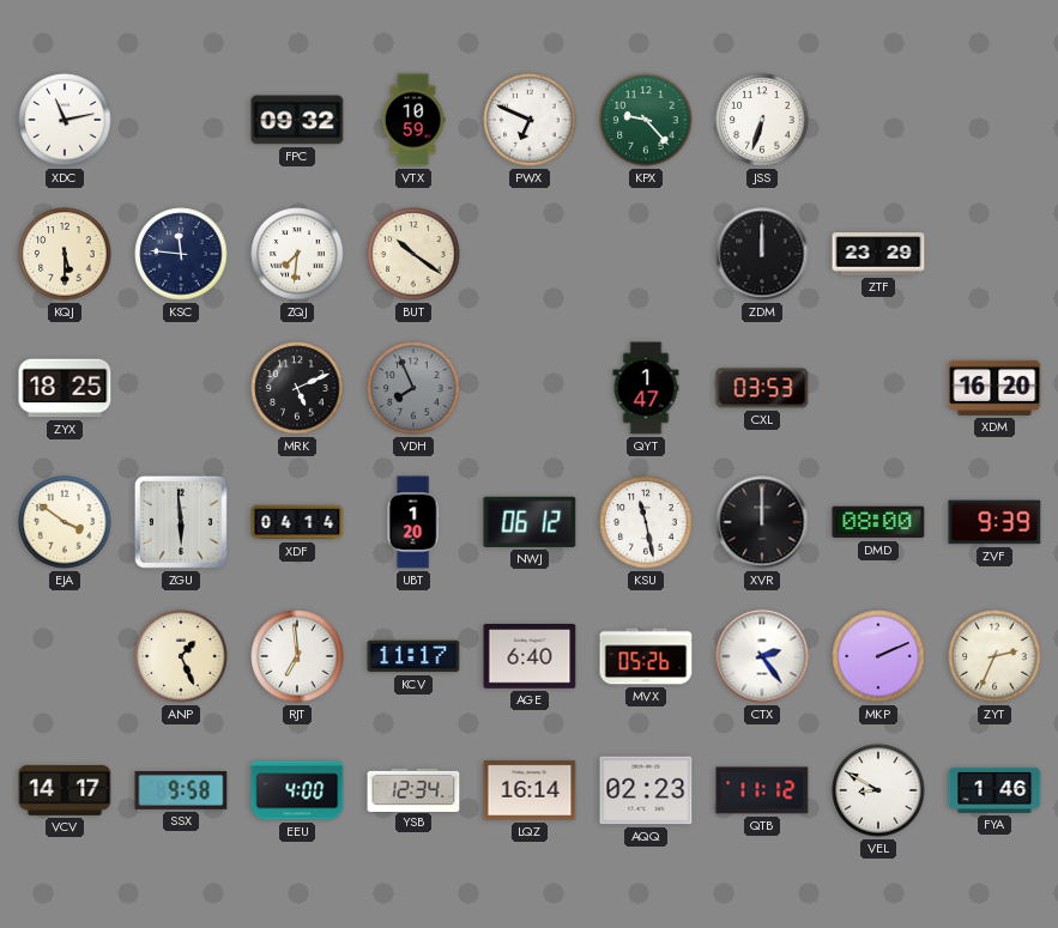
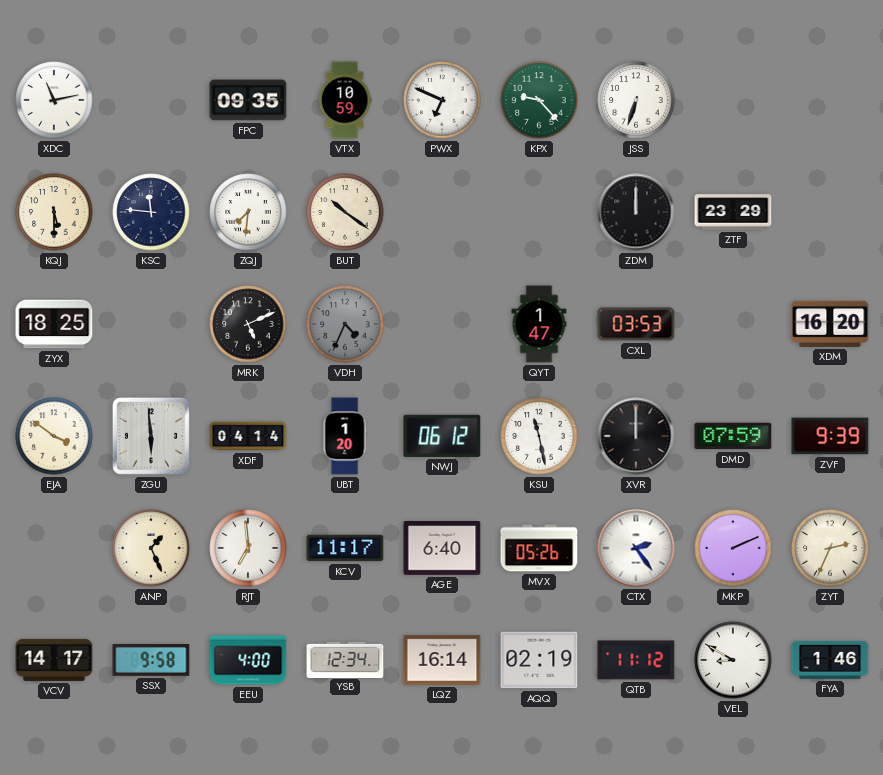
FPC: 09:32 -> 09:35 (248, 100)
VDH: 7:56 -> 4:34 (345, 324)
DMD: 08:00 -> 07:59 (733, 436)
AQQ: 02:23 -> 02:19 (539, 660)
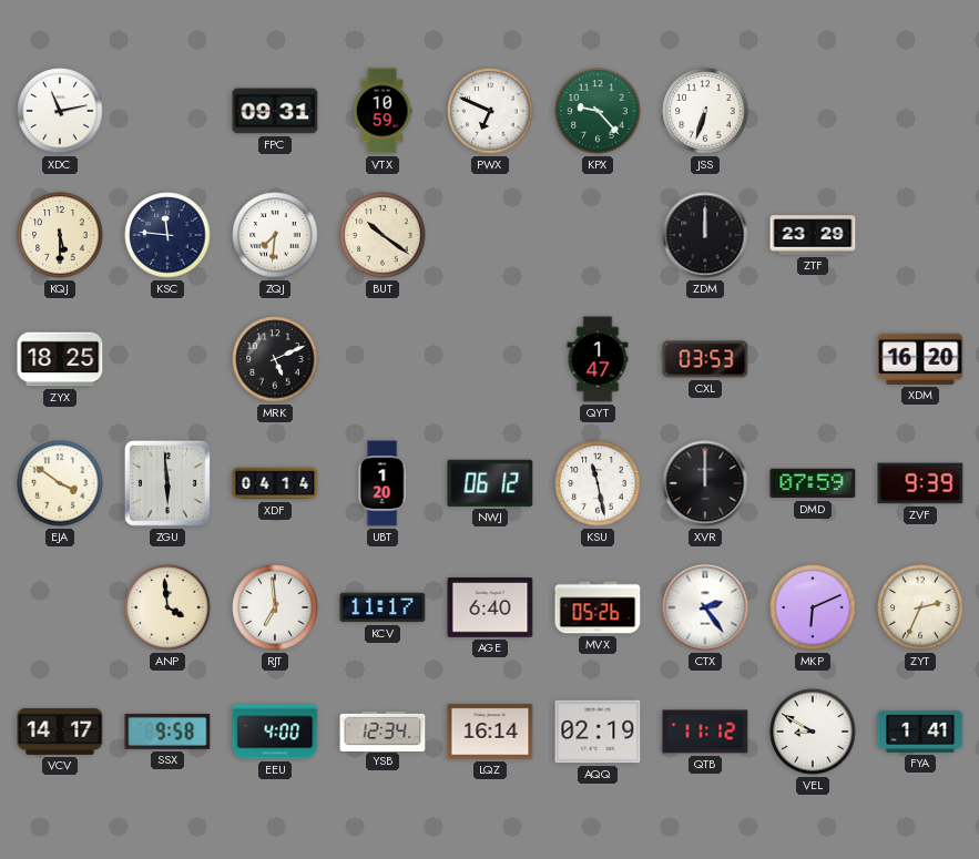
FPC: 09:35 -> 09:31 (275, 111)
VDH: 4:34 -> none (345, 324)
ANP: 1:26 -> 3:59 (167, 607)
MKP: 2:11 -> 6:11 (813, 607)
FYA: 1:46 -> 1:41 (920, 732)
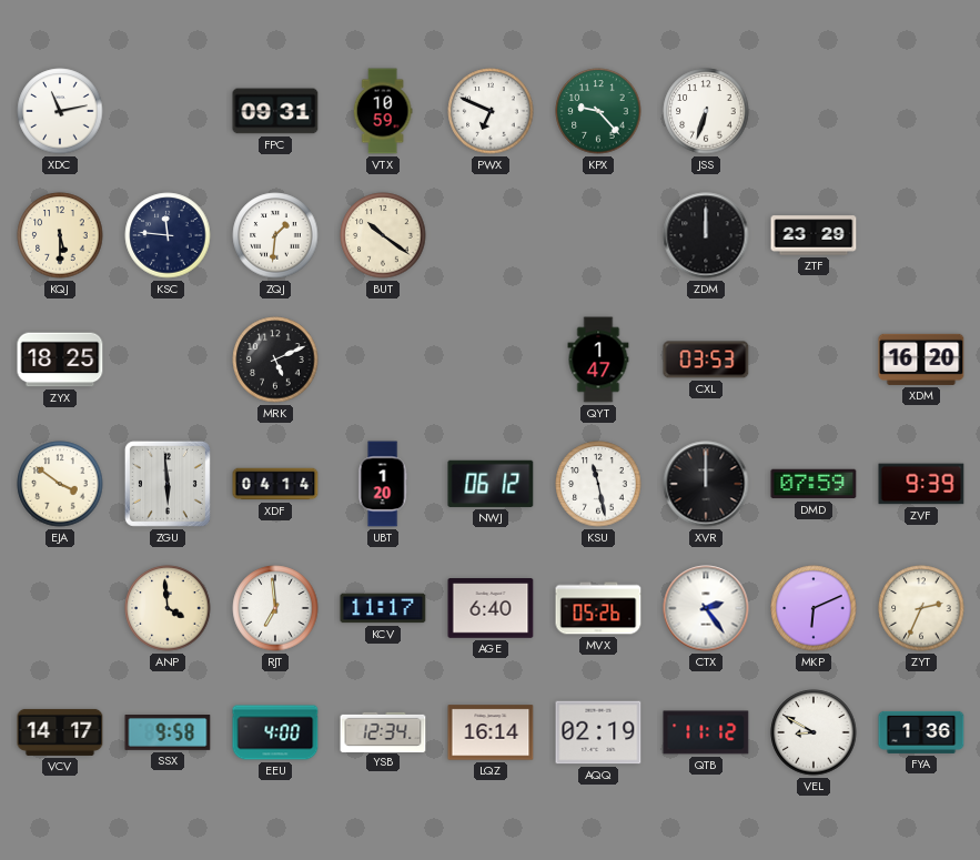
ZQJ: 7:31 -> 1:31 (275, 235)
FYA: 1:41 -> 1:36 (921, 732)
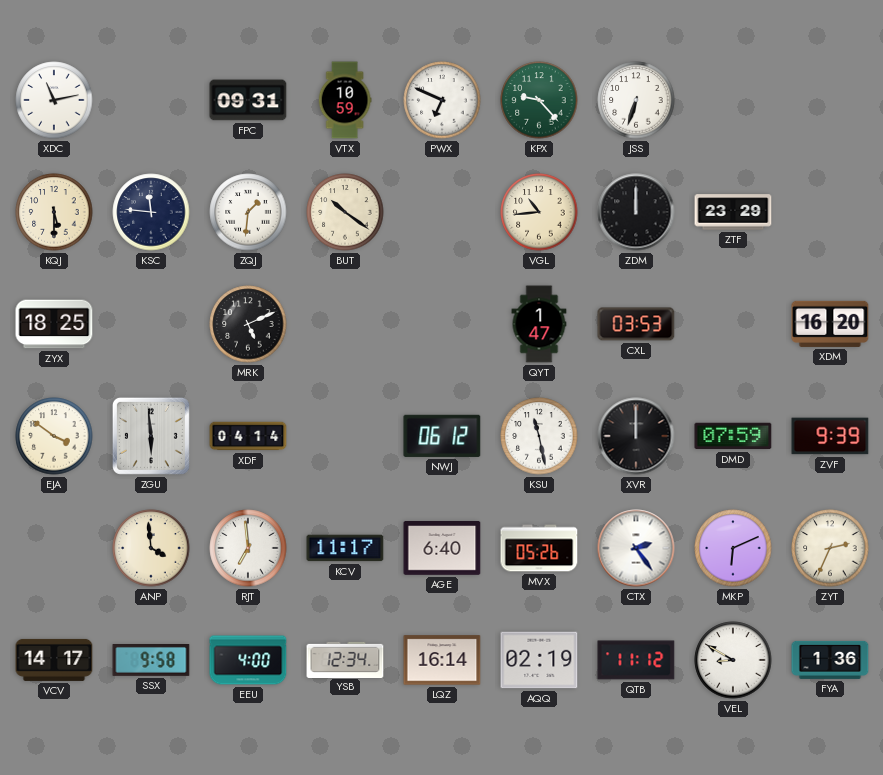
VGL: none -> 10:44 (539, 212)
UBT: 1:20 -> none (383, 484)
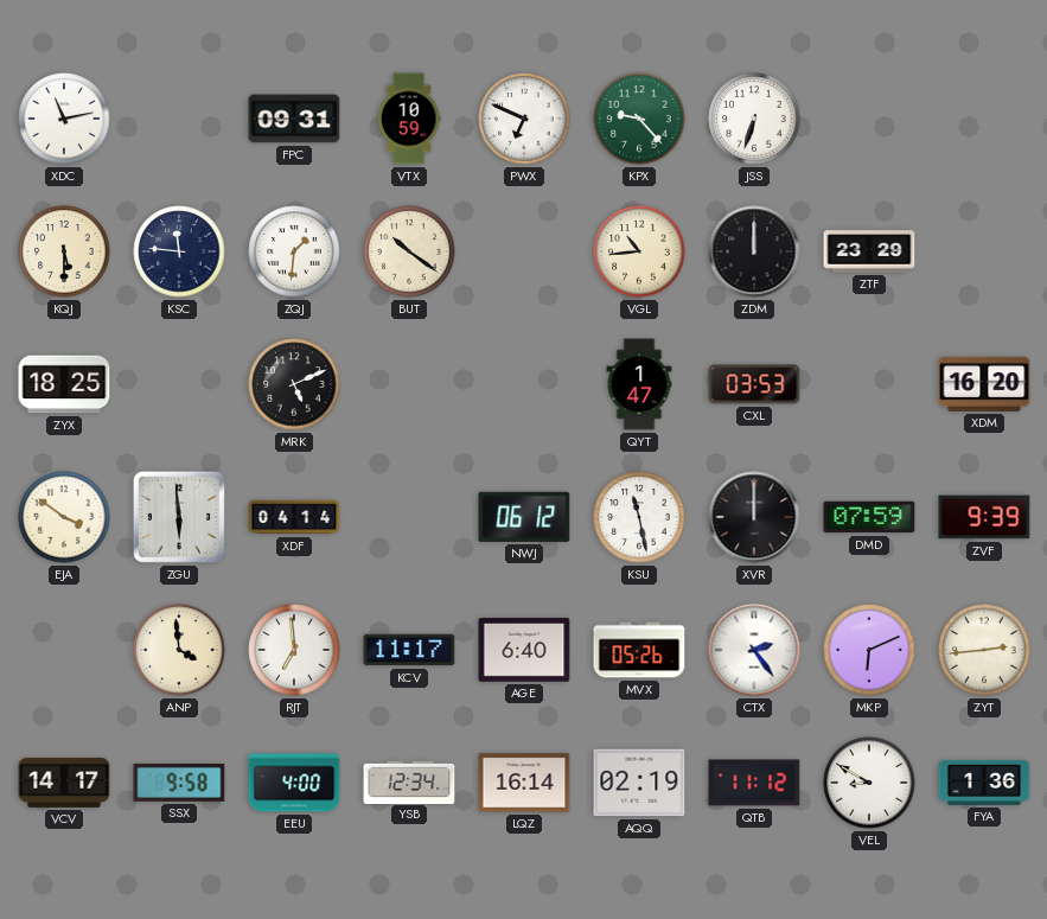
ZYT: 2:34 -> 2:44 (984, 650)
